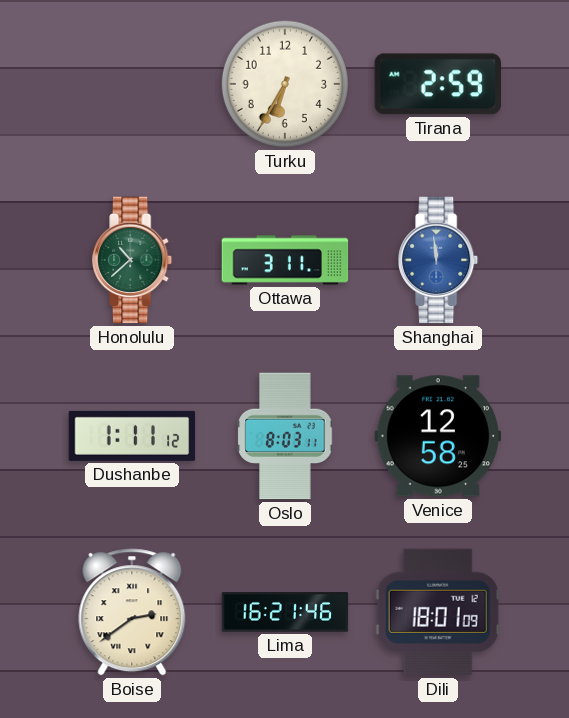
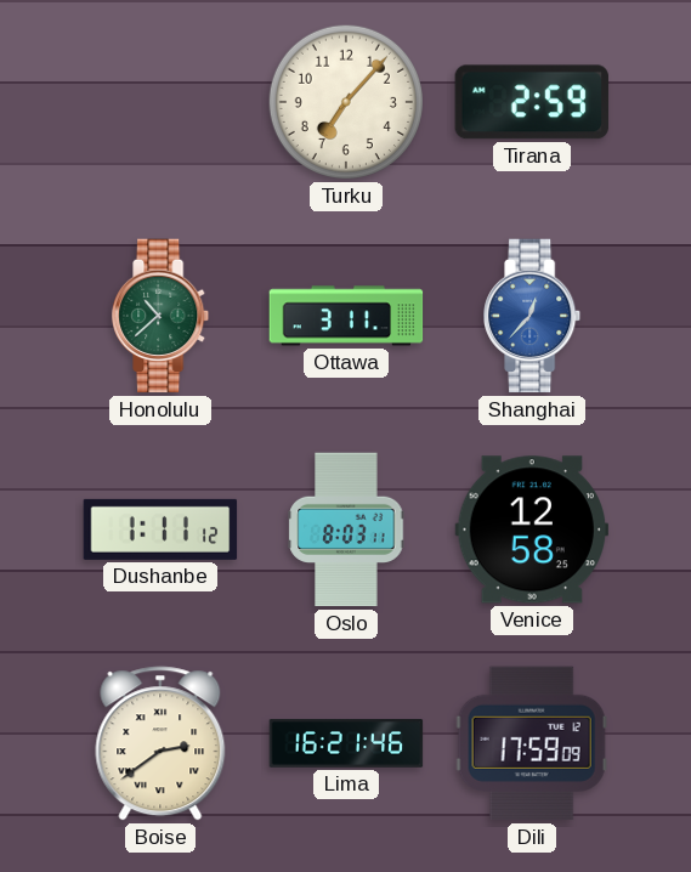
Turku: 6:35 -> 7:07 (346, 102)
Shanghai: 11:59 -> 12:37 (533, 316)
Dili: 18:01 -> 17:59 (532, 743)
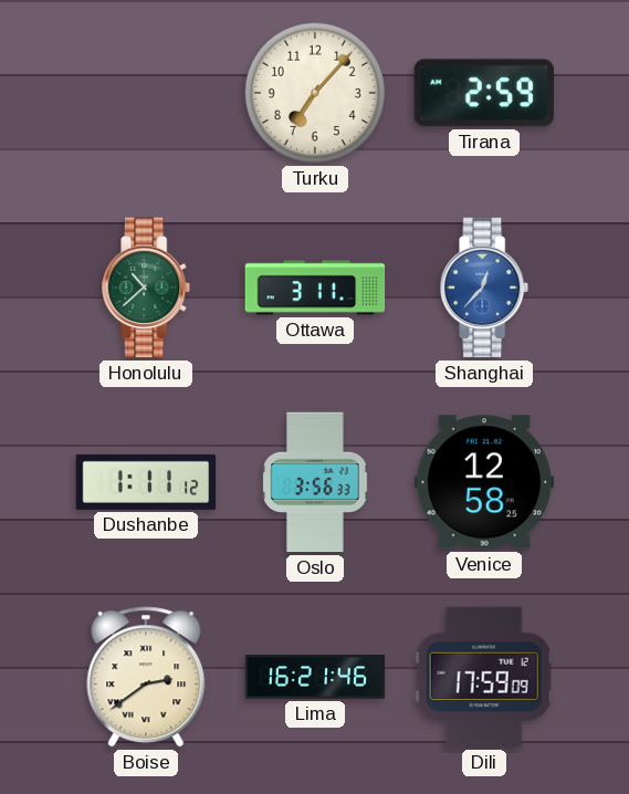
Oslo: 8:03 -> 3:56 (315, 482)
